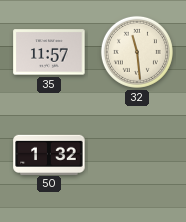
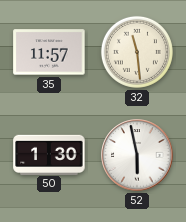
50: 1:32 -> 1:30 (49, 154)
52: none -> 5:58 (137, 155)
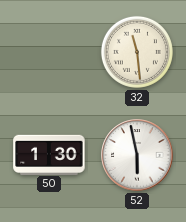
35: 11:57 -> none (49, 52)
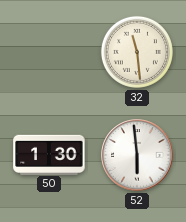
52: 5:58 -> 5:59 (137, 155)
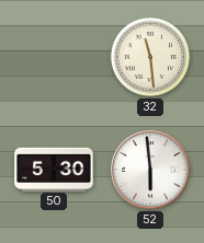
50: 1:30 -> 5:30 (54, 169)
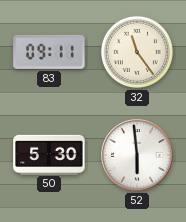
83: none -> 09:11 (49, 52)
32: 11:29 -> 11:24 (137, 52)
